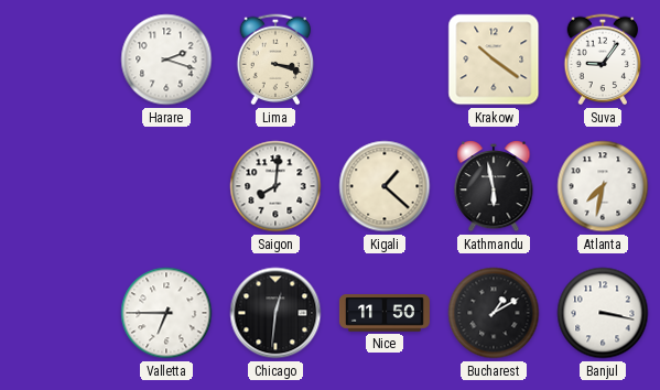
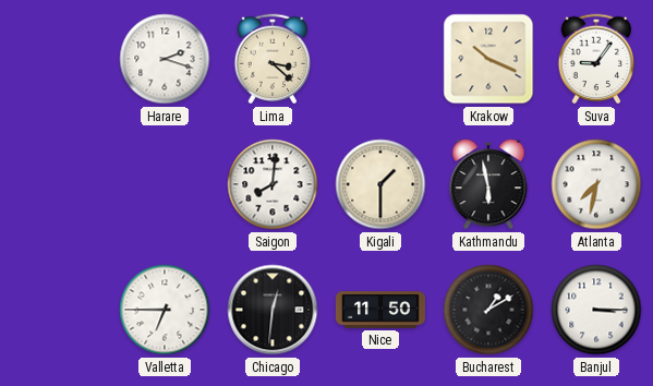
Lima: 3:18 -> 3:22 (273, 59)
Krakow: 10:21 -> 10:19 (488, 59)
Kigali: 1:22 -> 1:30 (380, 184)
Banjul: 3:17 -> 3:15 (596, 310)
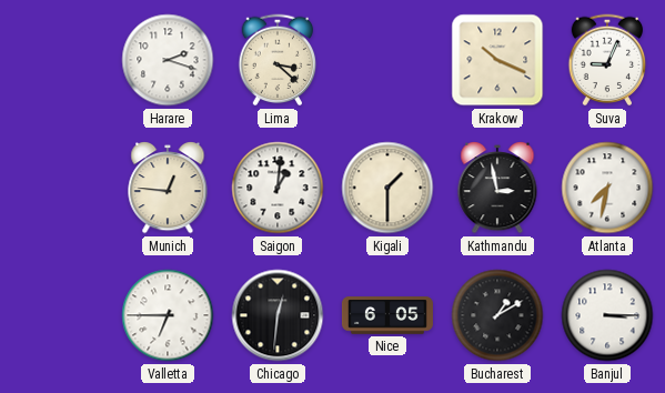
Suva: 9:06 -> 9:04 (607, 60)
Munich: none -> 12:46 (168, 189)
Saigon: 8:01 -> 1:01 (278, 188)
Kathmandu: 5:58 -> 2:58 (497, 189)
Nice: 11:50 -> 6:05 (387, 315)
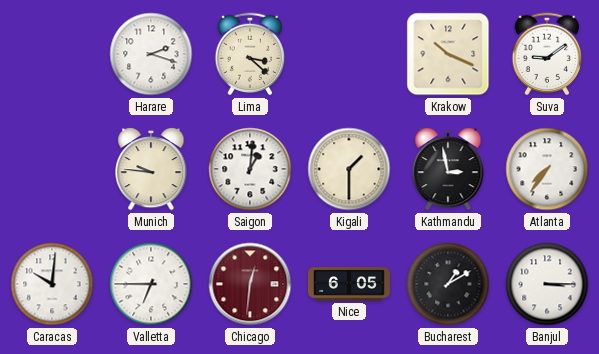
Suva: 9:04 -> 9:09 (547, 54)
Munich: 12:46 -> 9:46 (151, 170)
Atlanta: 7:32 -> 7:36 (547, 169)
Caracas: none -> 10:01 (52, 284)
Chicago dial: black -> burgundy (250, 284)
